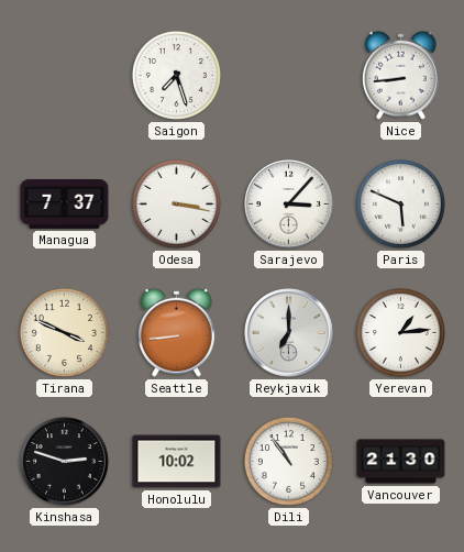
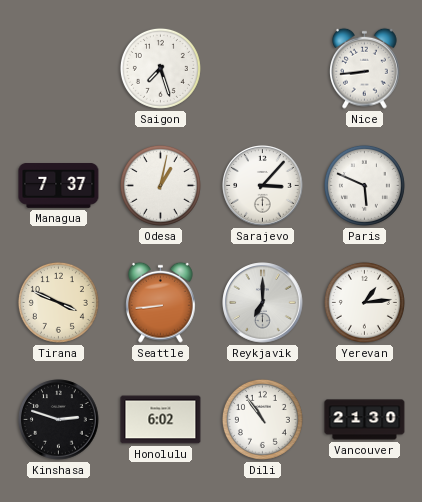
Odesa: 3:17 -> 1:02 (160, 185)
Honolulu: 10:02 -> 6:02 (161, 420)
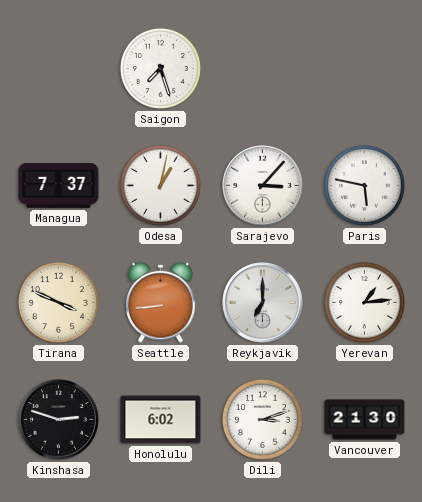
Nice: 8:44 -> none (365, 68)
Paris: 5:49 -> 5:47 (364, 185)
Dili: 10:54 -> 3:12 (262, 419)
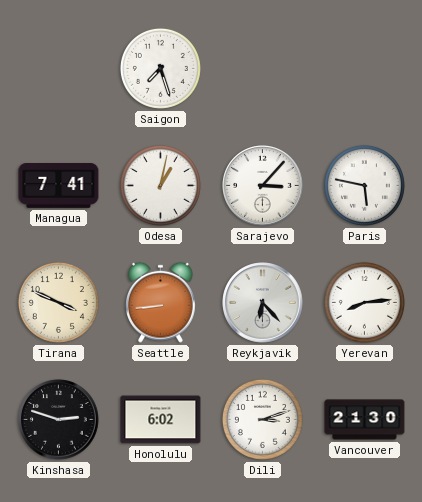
Managua: 7:37 -> 7:41 (59, 186)
Reykjavik: 7:00 -> 6:23 (263, 303)
Yerevan: 1:14 -> 8:14 (364, 302)
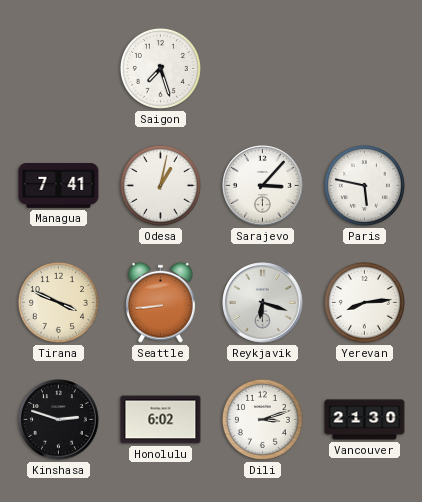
Reykjavik: 6:23 -> 6:18 (263, 303)
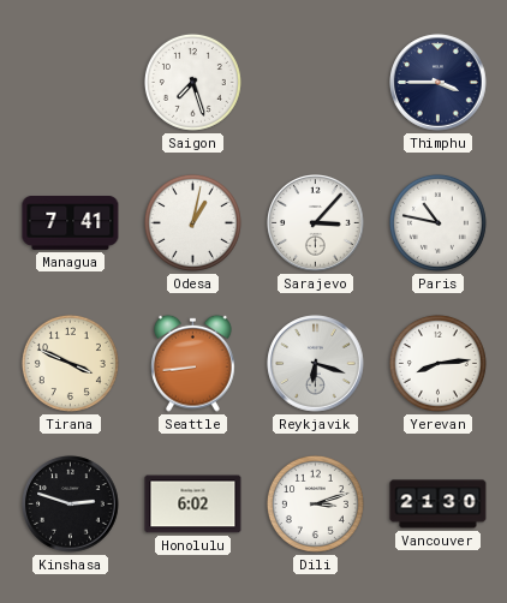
Thimphu: none -> 3:45 (439, 83)
Paris: 5:47 -> 10:47 (437, 222)
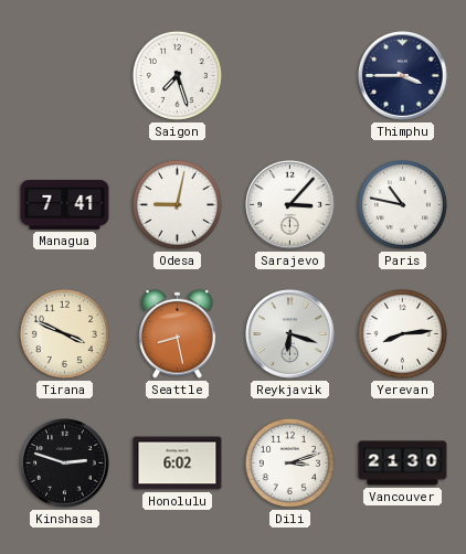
Odesa: 1:02 -> 9:02 (177, 204)
Seattle: 8:44 -> 8:28 (178, 333)
